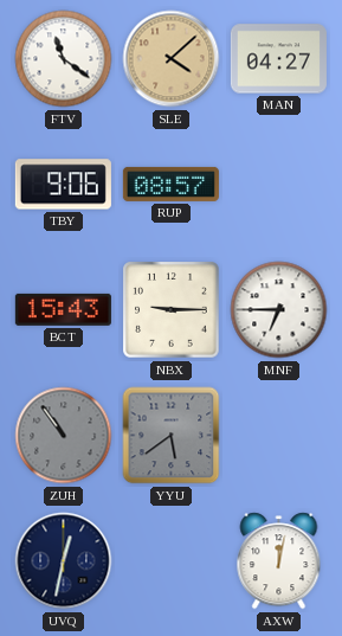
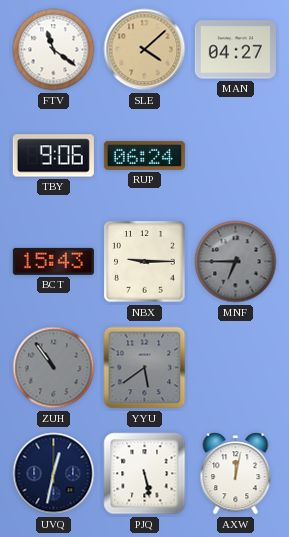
RUP: 08:57 -> 06:24 (144, 155)
MNF dial: white -> grey (236, 262)
PJQ: none -> 5:28 (145, 474)
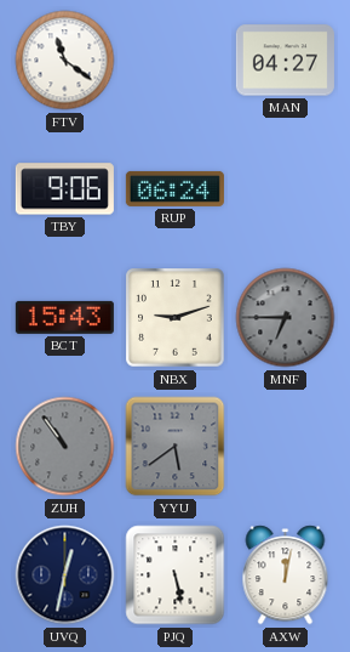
SLE: 4:08 -> none (145, 50)
NBX: 9:15 -> 9:12 (176, 318)
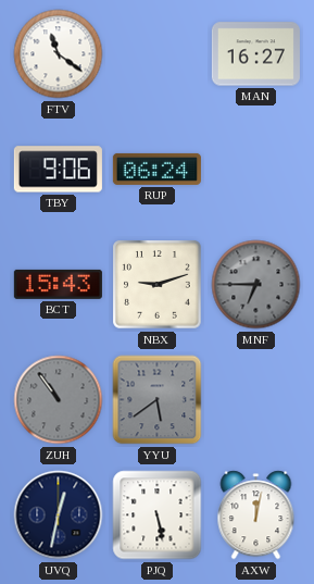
MAN: 04:27 -> 16:27 (255, 54)
